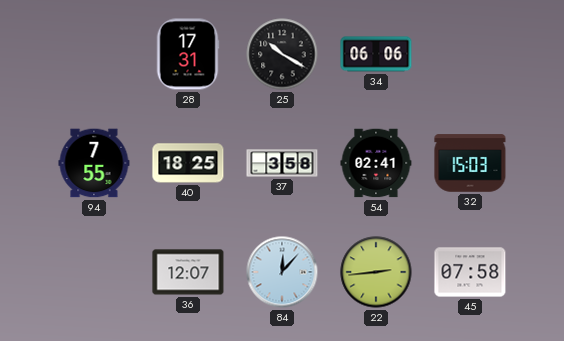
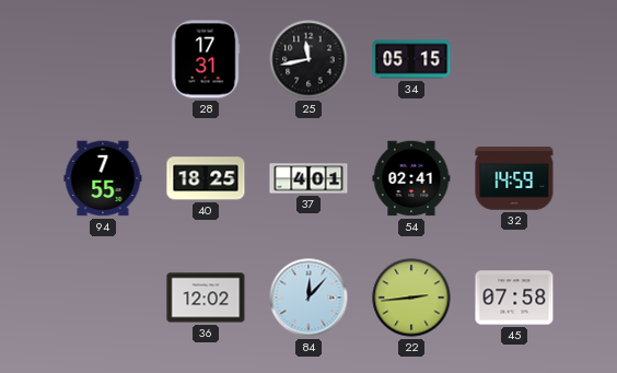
25: 10:20 -> 11:43 (308, 59)
34: 06:06 -> 05:15 (411, 59)
37: 3:58 -> 4:01 (308, 178)
32: 15:03 -> 14:59 (514, 178)
36: 12:07 -> 12:02 (206, 298)
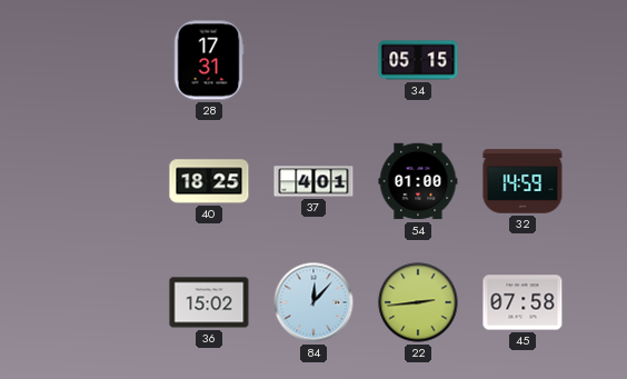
25: 11:43 -> none (308, 59)
94: 7:55 -> none (103, 178)
54: 02:41 -> 01:00 (418, 181)
36: 12:02 -> 15:02 (209, 302)
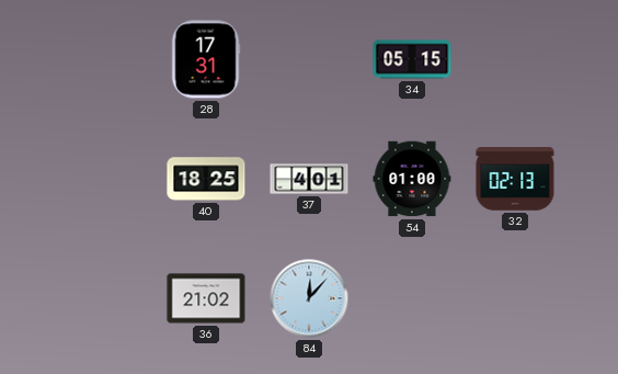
32: 14:59 -> 02:13 (515, 179)
36: 15:02 -> 21:02 (206, 298)
22: 2:44 -> none (418, 302)
45: 07:58 -> none (522, 302)
